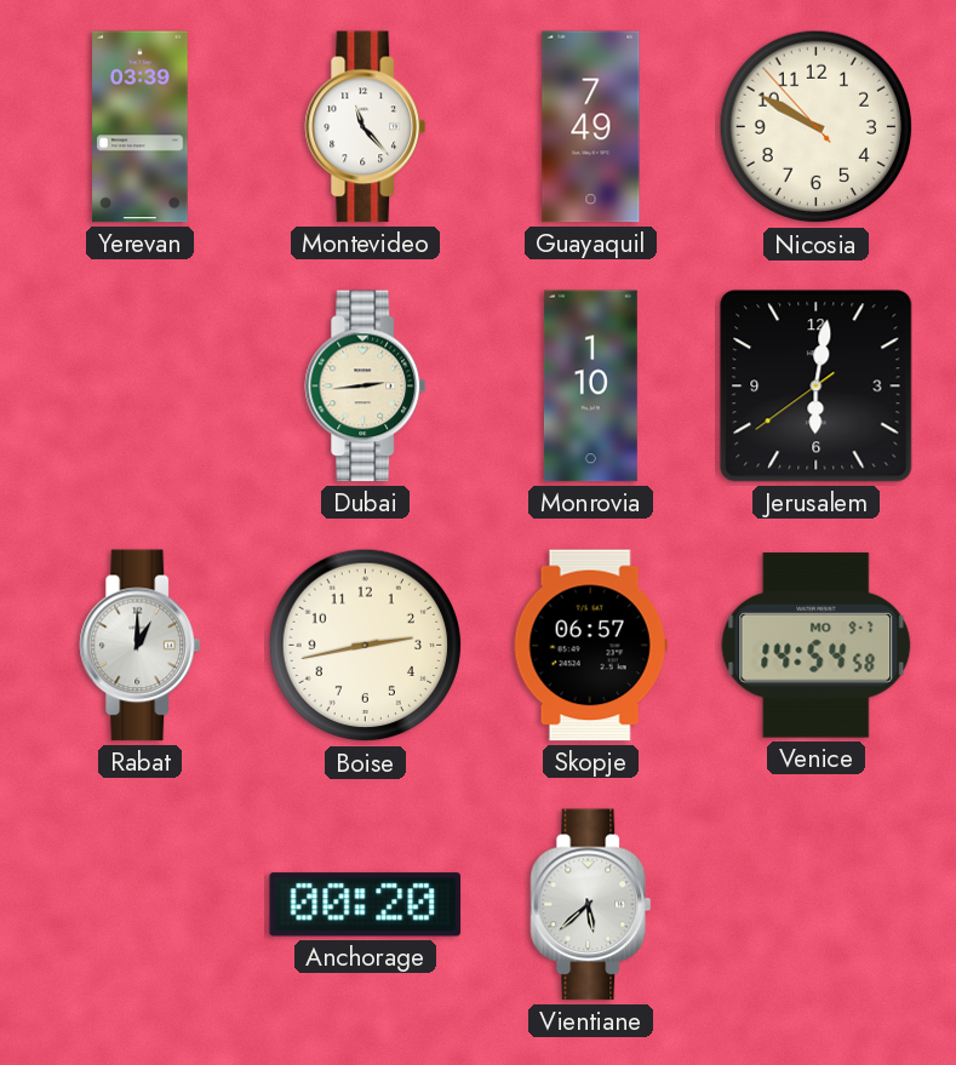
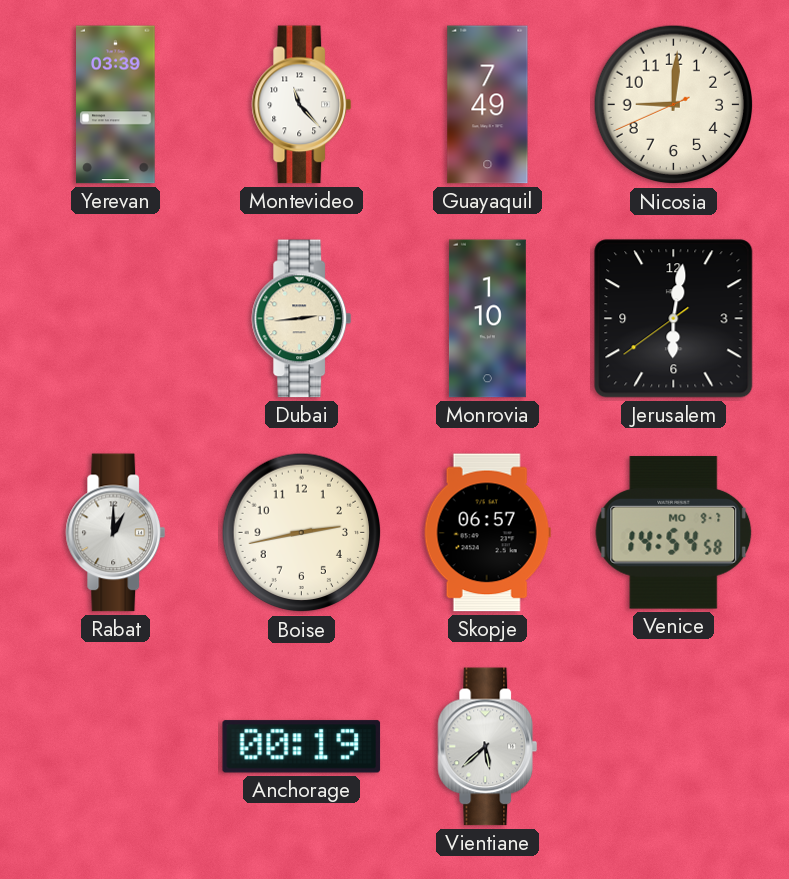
Nicosia: 9:49 -> 9:00 (674, 105)
Anchorage: 00:20 -> 00:19 (302, 747)
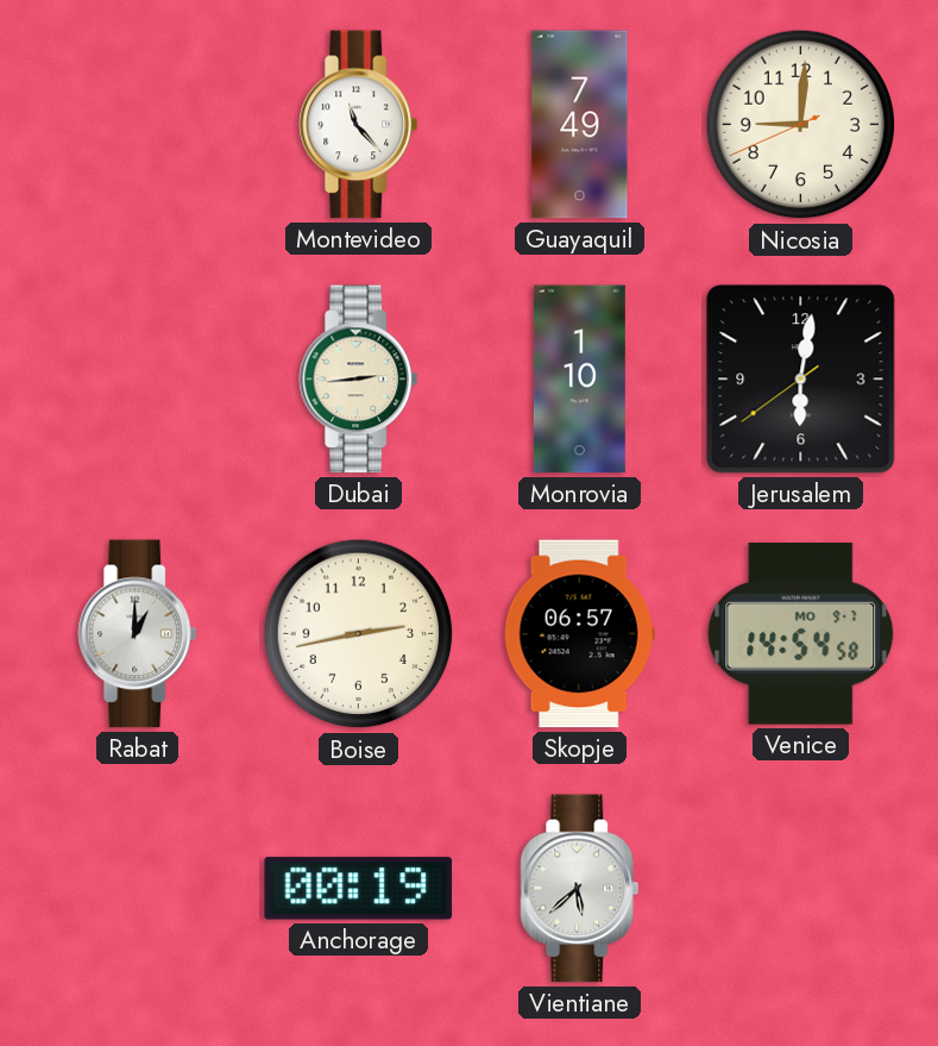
Yerevan: 03:39 -> none (116, 105)
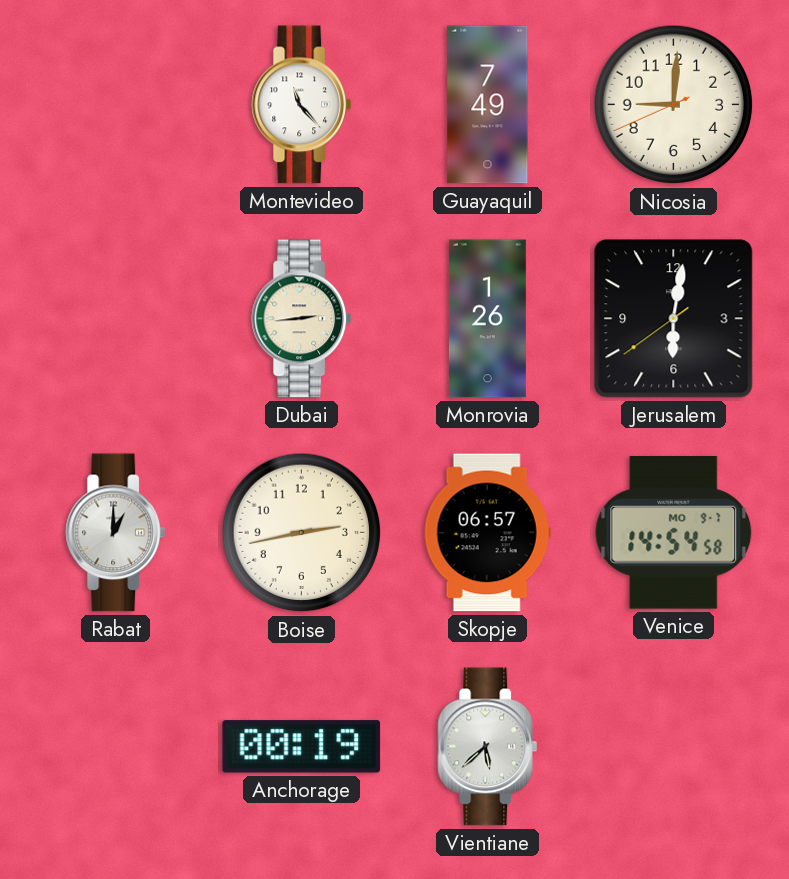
Monrovia: 1:10 -> 1:26 (487, 319)
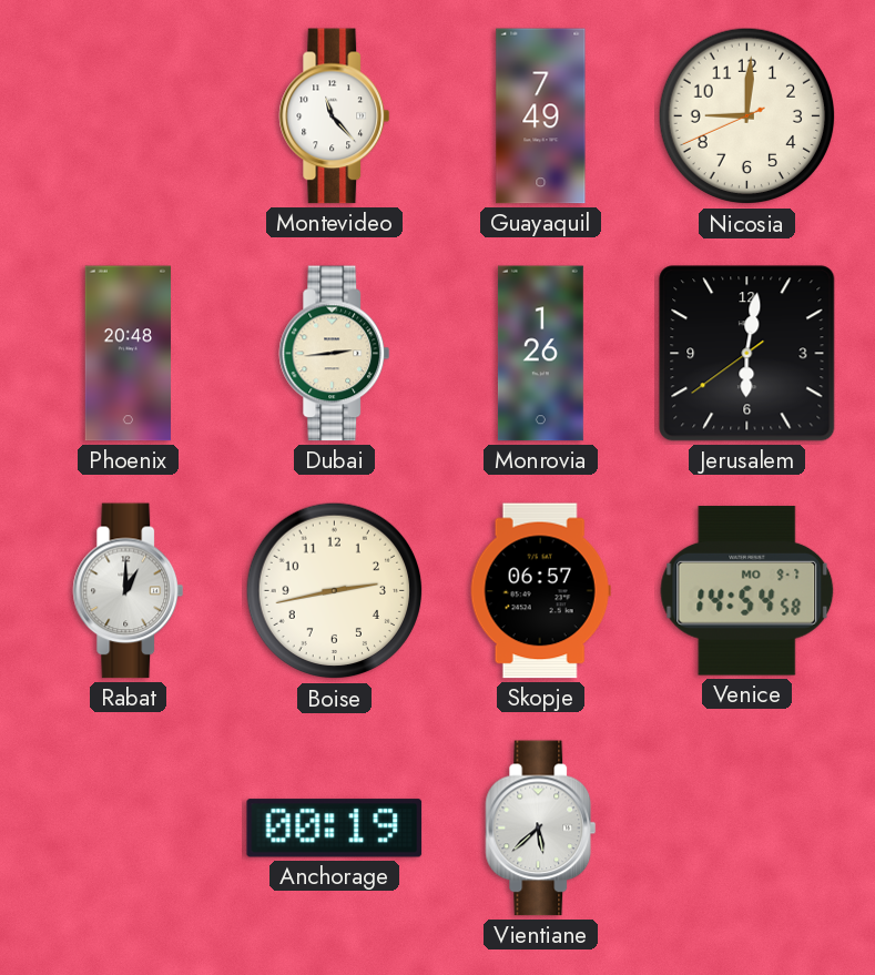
Phoenix: none -> 20:48 (128, 354)
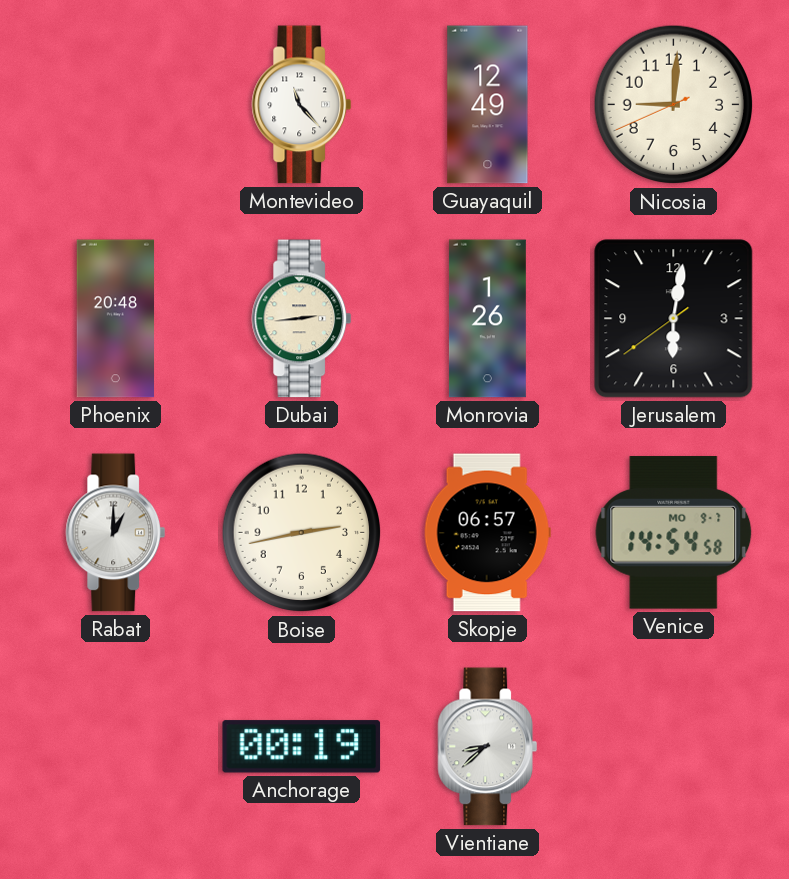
Guayaquil: 7:49 -> 12:49 (488, 105)
Vientiane: 5:38 -> 8:38 (488, 747)
